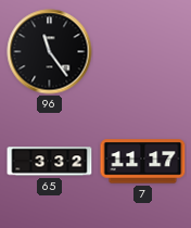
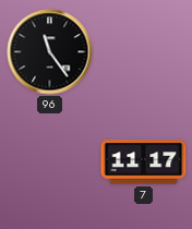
65: 3:32 -> none (50, 162)
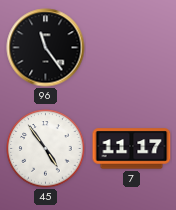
45: none -> 4:54 (46, 149)
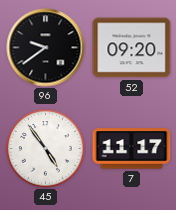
96: 11:24 -> 9:39 (46, 48)
52: none -> 09:20 (132, 48)
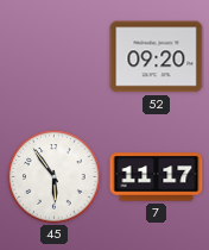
96: 9:39 -> none (46, 48)
45: 4:54 -> 5:54 (55, 177)
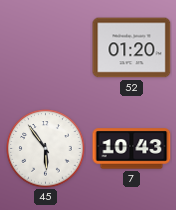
52: 09:20 -> 01:20 (132, 48)
7: 11:17 -> 10:43 (132, 149)
